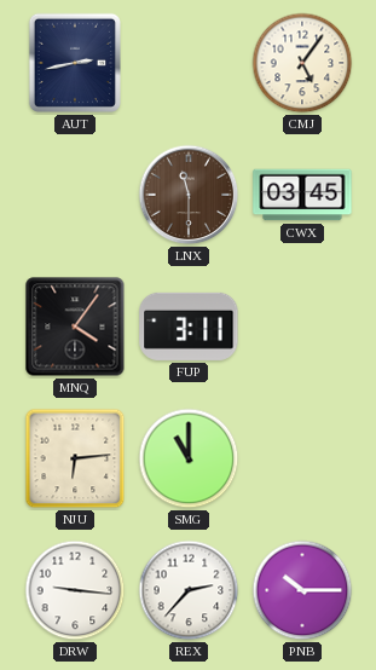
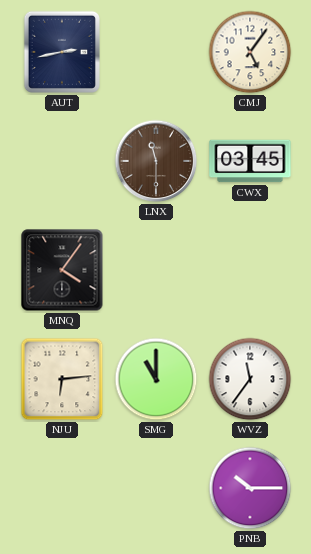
FUP: 3:11 -> none (189, 327)
WVZ: none -> 11:36 (250, 379)
DRW: 9:16 -> none (75, 590)
REX: 2:37 -> none (189, 590)
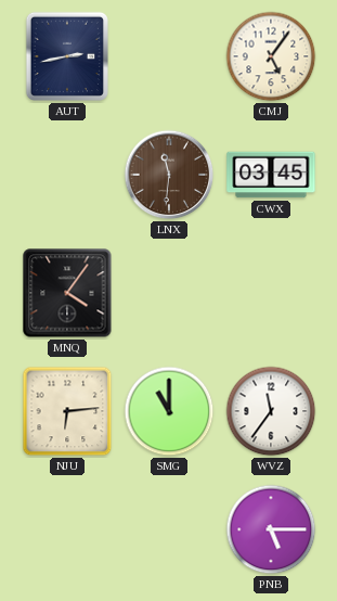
LNX: 11:30 -> 11:31 (169, 175)
PNB: 10:15 -> 5:15 (271, 529)
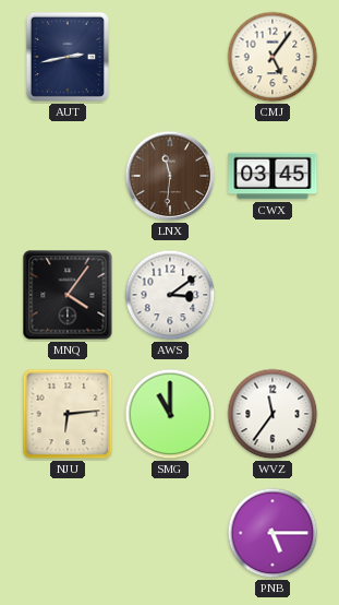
AWS: none -> 3:09 (170, 295)
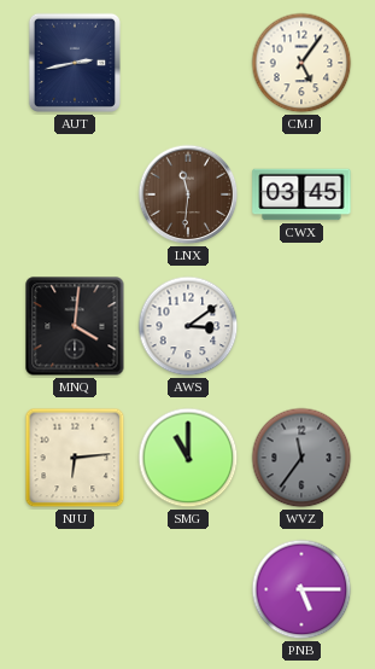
MNQ: 4:06 -> 4:01 (75, 326)
WVZ dial: white -> grey (301, 458)
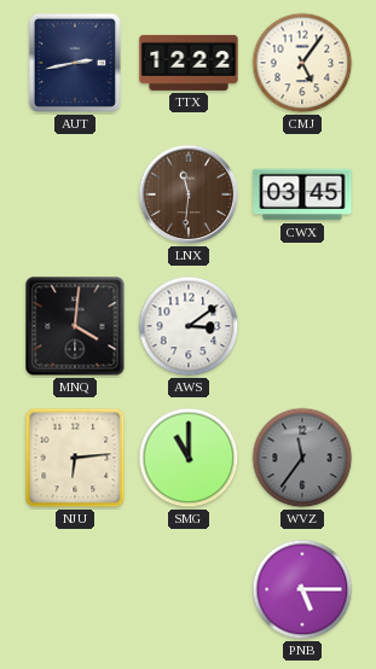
TTX: none -> 12:22 (189, 63)
